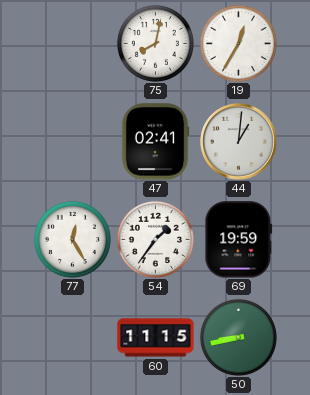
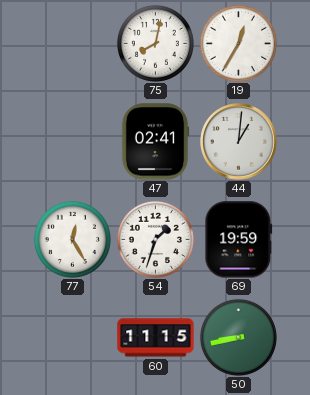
54: 1:36 -> 1:33 (155, 239)
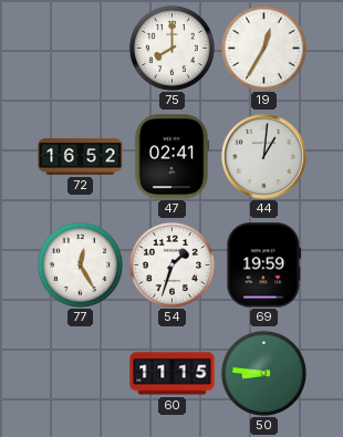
75: 8:02 -> 8:00 (171, 48)
72: none -> 16:52 (81, 156)
50: 8:43 -> 8:46 (263, 373)
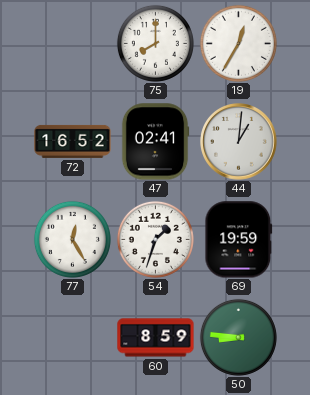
60: 11:15 -> 8:59 (156, 338)
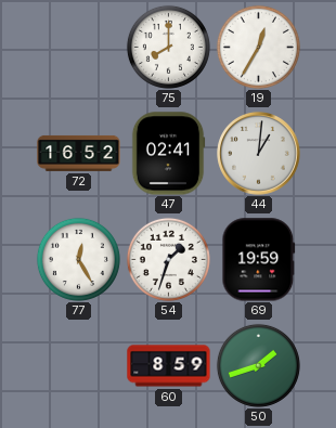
50: 8:46 -> 1:42 (258, 365)
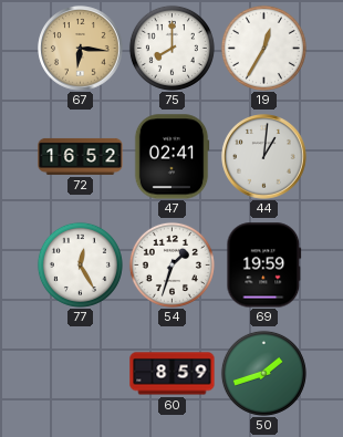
67: none -> 6:16 (81, 49)
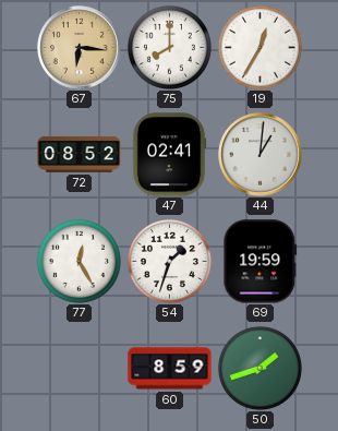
72: 16:52 -> 08:52 (80, 154)
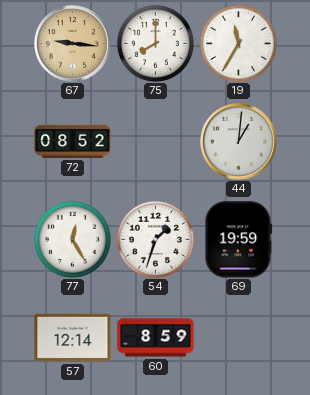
67: 6:16 -> 9:16 (73, 44)
19: 12:35 -> 11:35 (238, 43)
47: 02:41 -> none (169, 155)
57: none -> 12:14 (73, 338)
50: 1:42 -> none (259, 368)
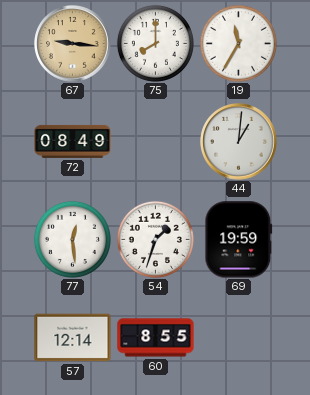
72: 08:52 -> 08:49 (73, 141)
77: 12:25 -> 12:29 (72, 239)
60: 8:59 -> 8:55 (156, 338)
